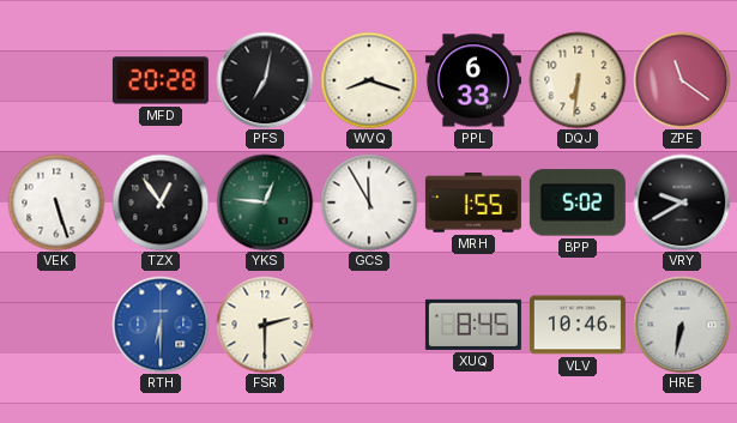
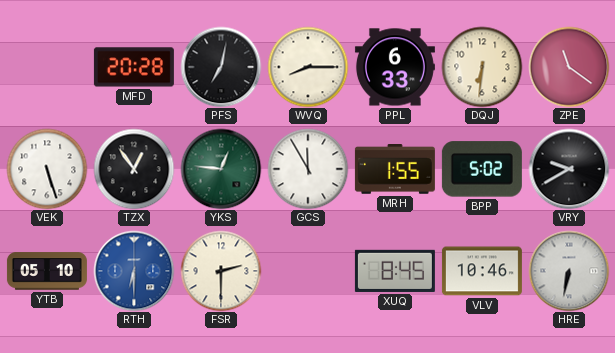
WVQ: 8:18 -> 8:15 (308, 67)
YTB: none -> 05:10 (47, 271)
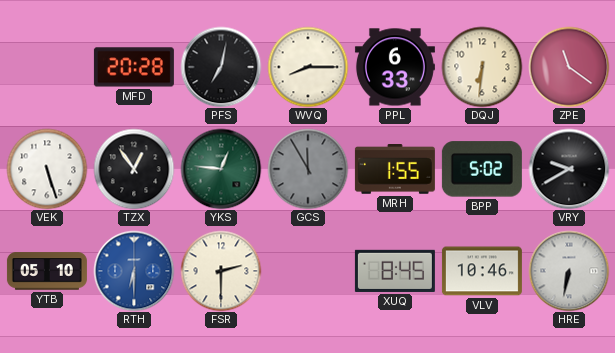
GCS dial: white -> grey (308, 169)
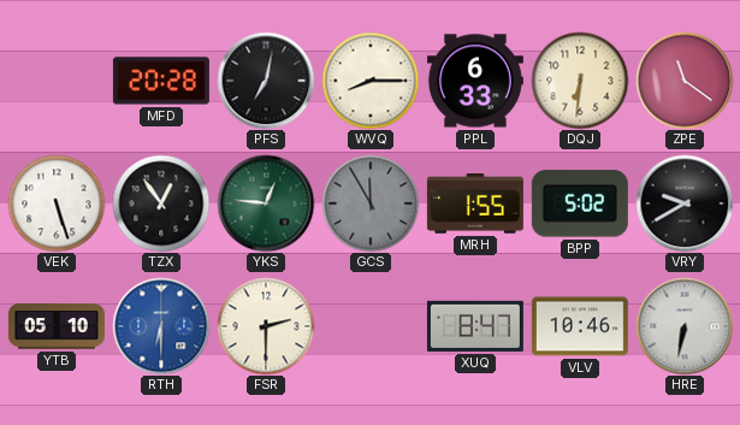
XUQ: 8:45 -> 8:47 (475, 326)
